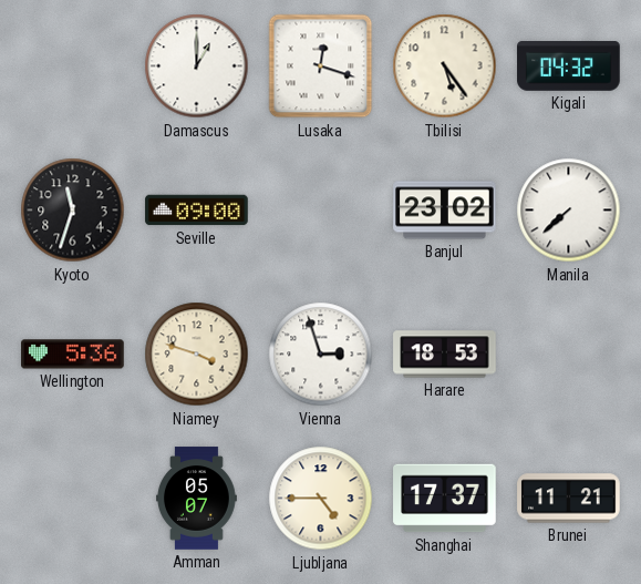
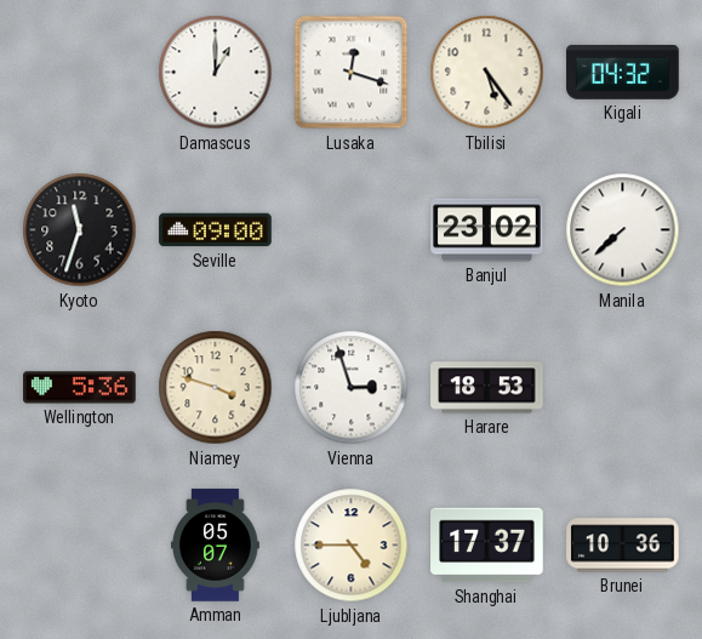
Brunei: 11:21 -> 10:36 (623, 546)
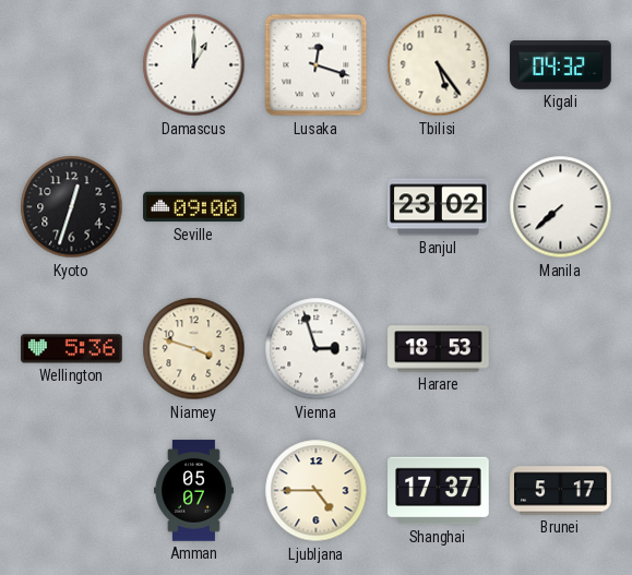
Kyoto: 11:33 -> 12:33 (72, 207)
Brunei: 10:36 -> 5:17 (561, 491)
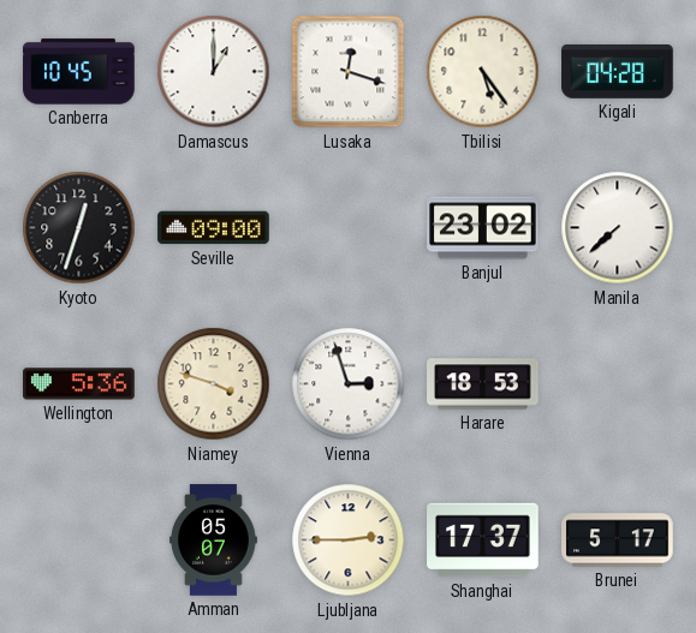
Canberra: none -> 10:45 (79, 72)
Kigali: 04:32 -> 04:28 (618, 72)
Ljubljana: 4:45 -> 2:45 (349, 541)
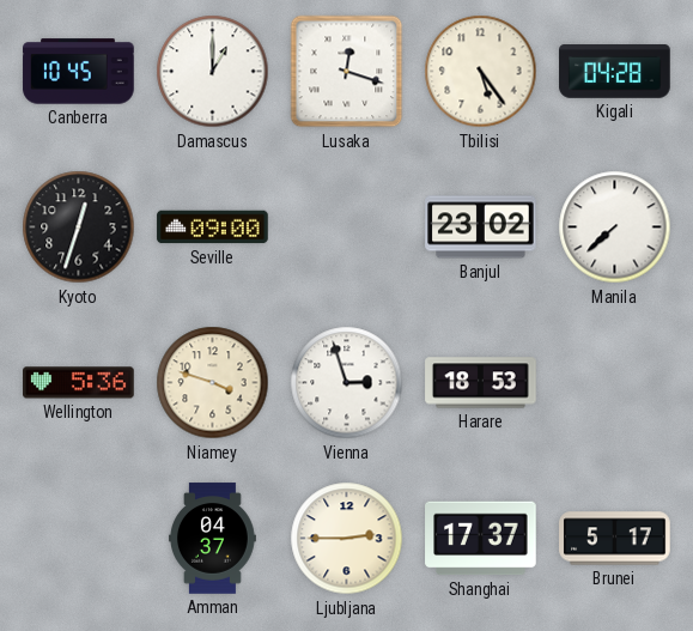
Amman: 05:07 -> 04:37 (212, 539)
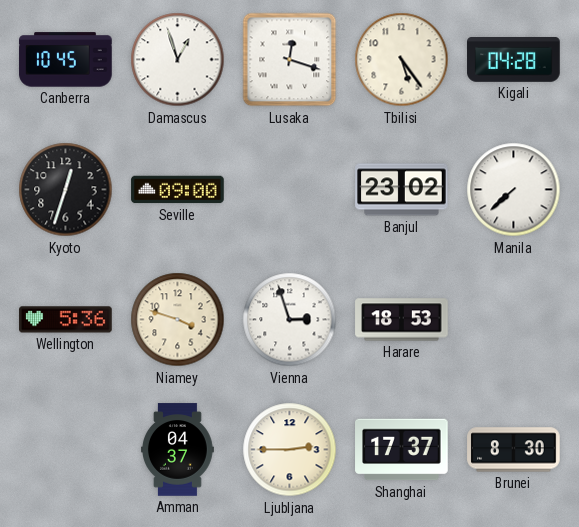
Damascus: 1:00 -> 12:57 (178, 60)
Brunei: 5:17 -> 8:30 (514, 450)
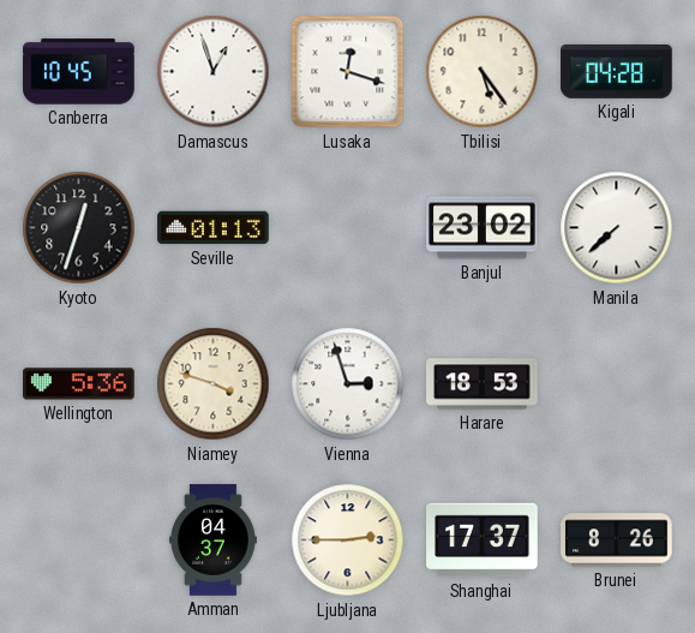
Seville: 09:00 -> 01:13 (214, 228)
Brunei: 8:30 -> 8:26 (617, 541)
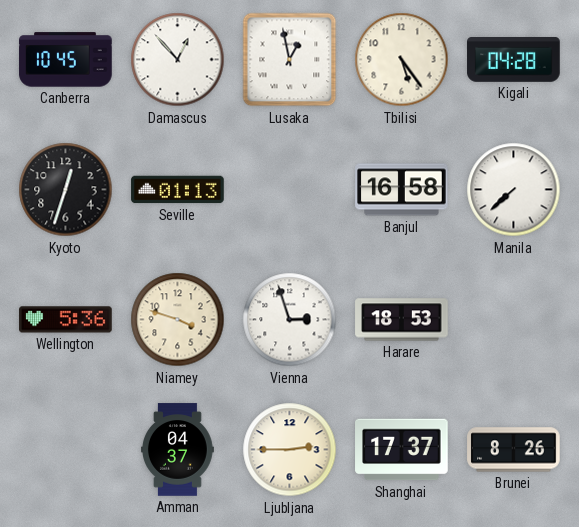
Damascus: 12:57 -> 12:53 (178, 60)
Lusaka: 12:18 -> 12:58 (290, 60)
Banjul: 23:02 -> 16:58 (402, 190)
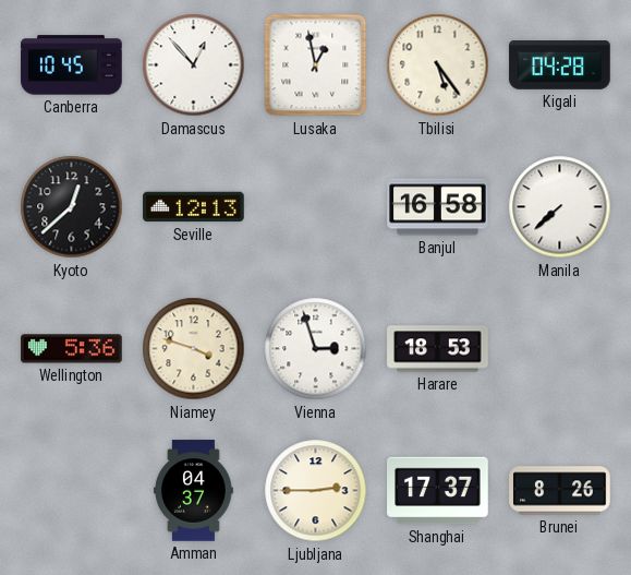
Kyoto: 12:33 -> 12:38 (72, 207)
Seville: 01:13 -> 12:13 (194, 207)
